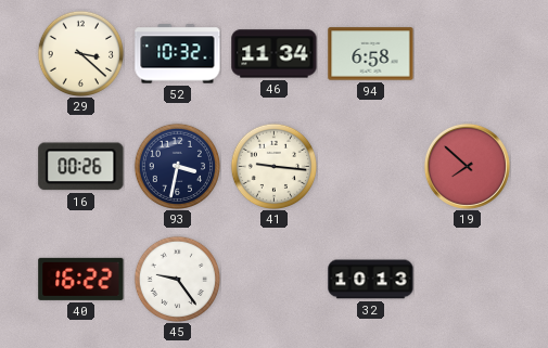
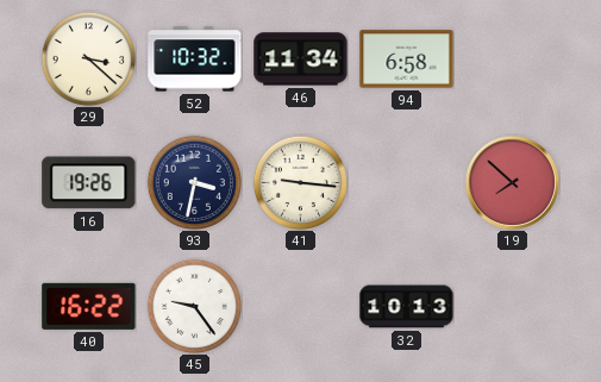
16: 00:26 -> 19:26 (89, 183)
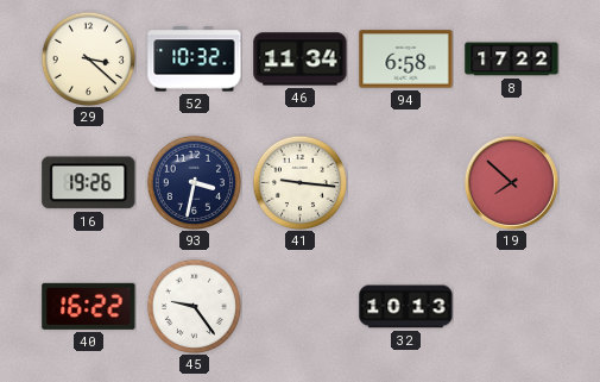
8: none -> 17:22 (512, 60)
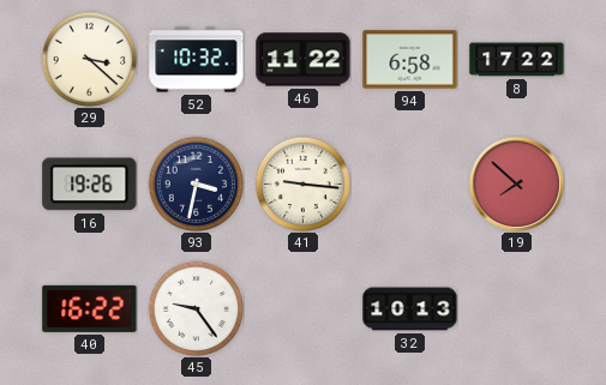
46: 11:34 -> 11:22 (304, 60)
